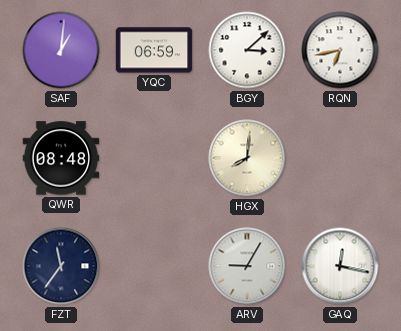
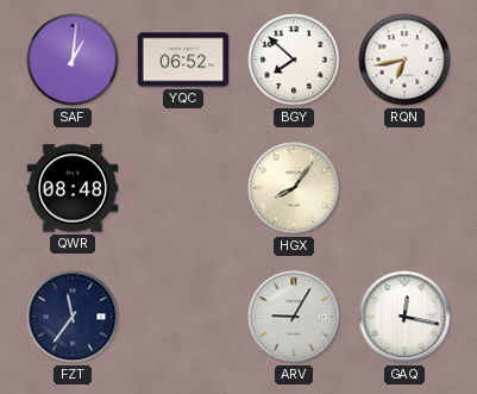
YQC: 06:59 -> 06:52 (183, 60)
BGY: 3:08 -> 7:52 (294, 60)
HGX: 8:01 -> 8:06 (294, 188)
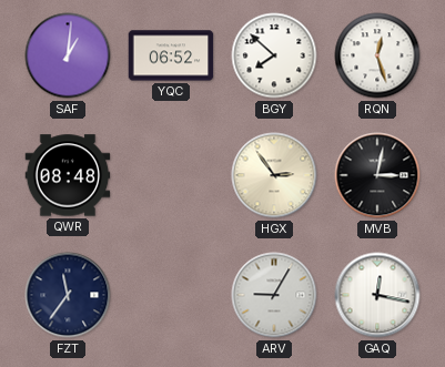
RQN: 6:43 -> 12:27 (377, 55)
HGX: 8:06 -> 2:54 (274, 175)
MVB: none -> 3:02 (377, 175)
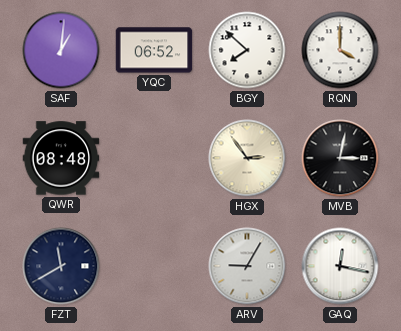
RQN: 12:27 -> 4:00 (340, 50)
FZT: 11:36 -> 11:40 (61, 266)
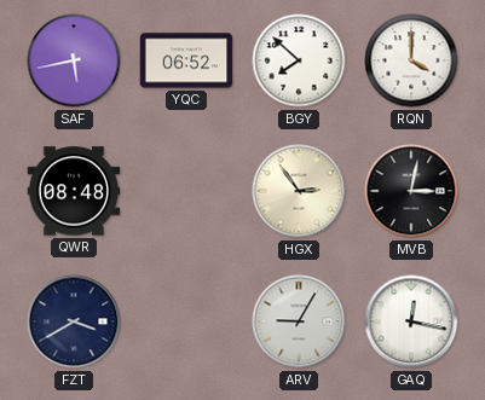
SAF: 1:01 -> 5:43 (74, 60)
FZT: 11:40 -> 3:40 (74, 321)
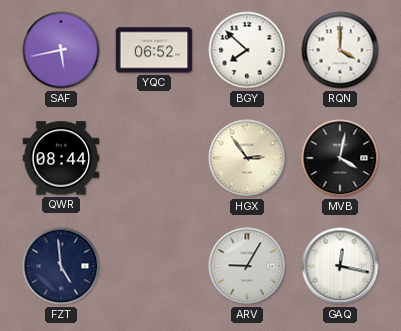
QWR: 08:48 -> 08:44 (61, 158)
MVB: 3:02 -> 4:02 (340, 158)
FZT: 3:40 -> 4:59 (61, 266)
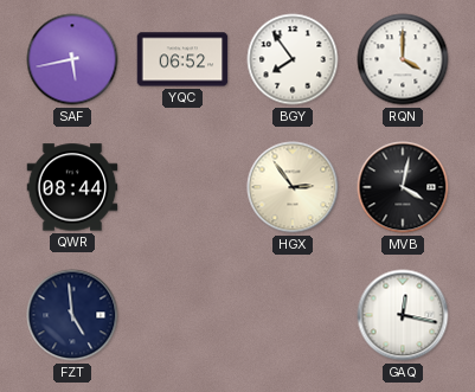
BGY: 7:52 -> 7:54 (293, 59)
ARV: 9:05 -> none (247, 266)
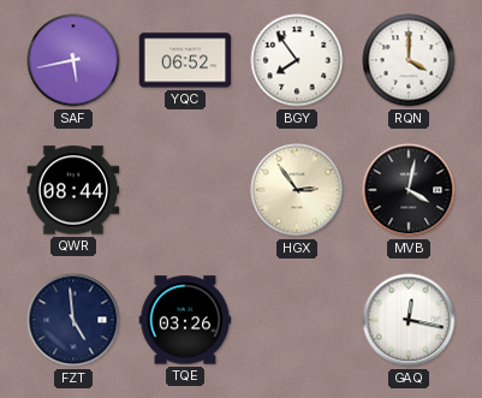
TQE: none -> 03:26 (185, 320)
